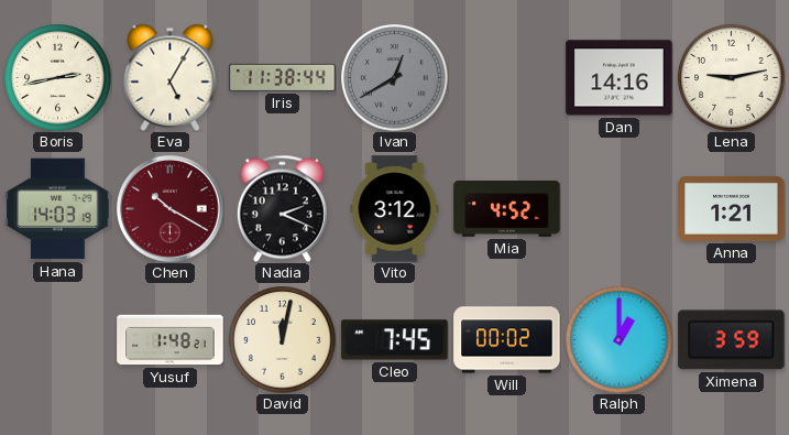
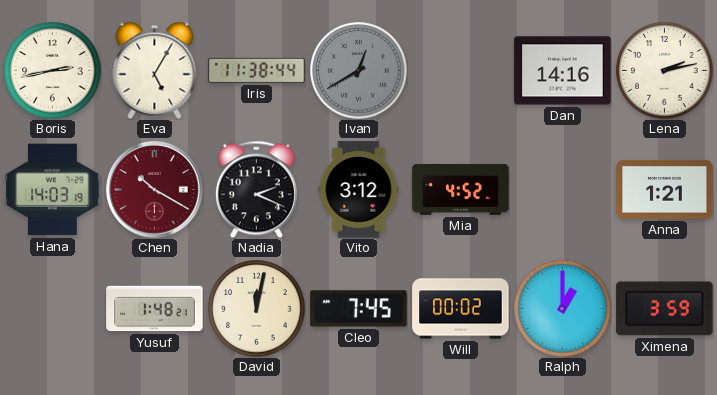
Lena: 9:13 -> 2:13 (665, 71)
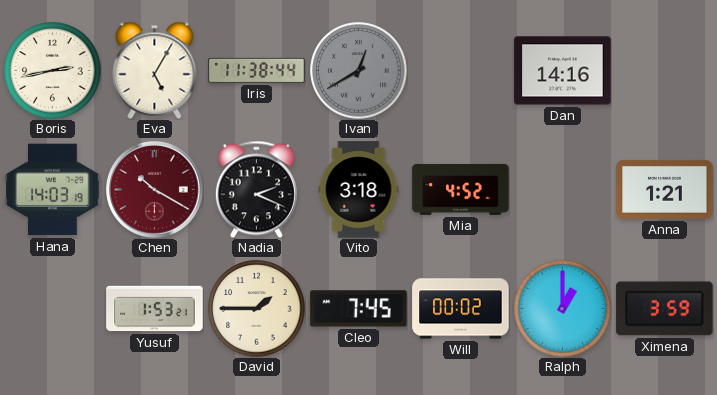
Lena: 2:13 -> none (665, 71)
Vito: 3:12 -> 3:18 (359, 190)
Yusuf: 1:48 -> 1:53 (155, 309)
David: 12:02 -> 1:45 (257, 309)
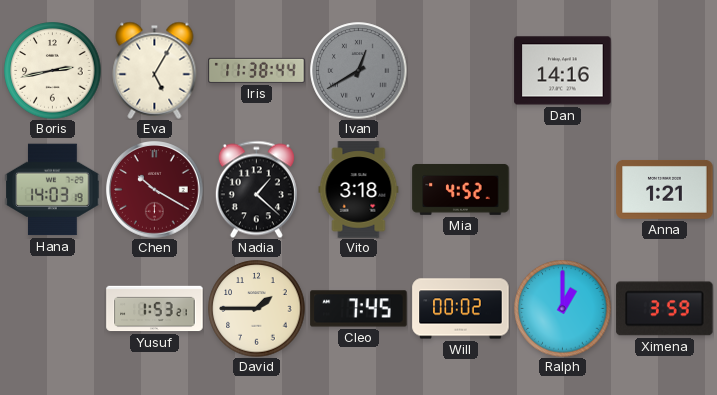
Nadia: 2:19 -> 1:22 (256, 189)
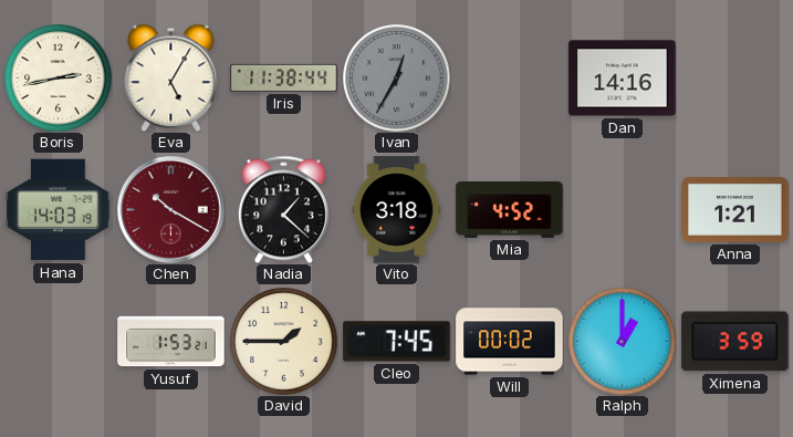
Ivan: 12:40 -> 12:35 (397, 79)
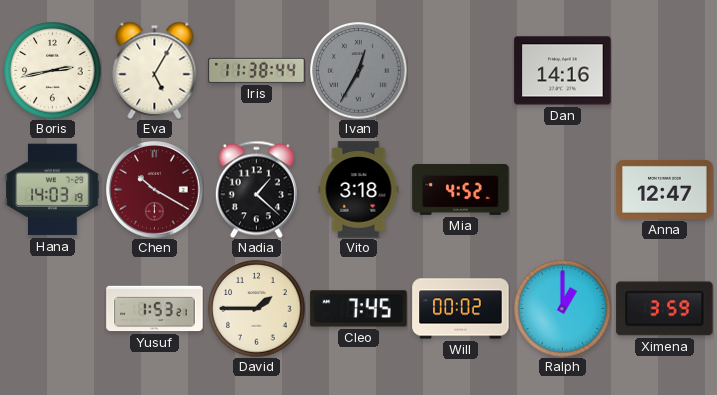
Anna: 1:21 -> 12:47 (665, 189)
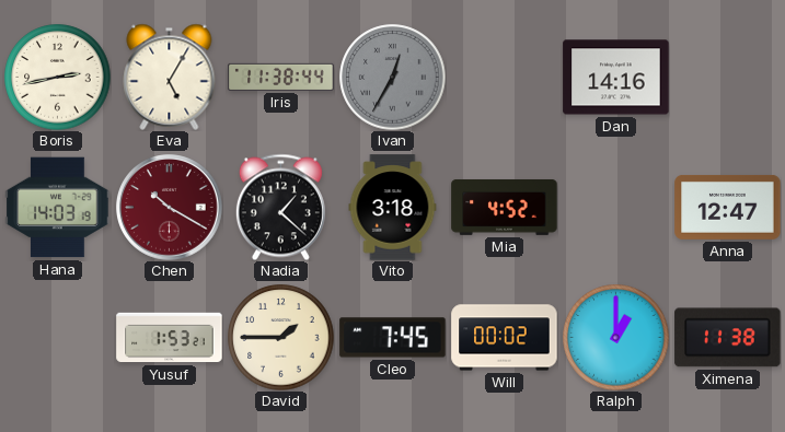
Ximena: 3:59 -> 11:38 (728, 338)
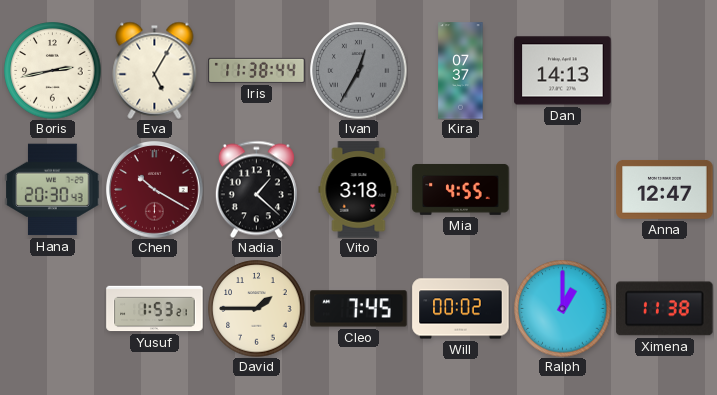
Kira: none -> 07:37 (461, 71)
Dan: 14:16 -> 14:13 (563, 71)
Hana: 14:03 -> 20:30 (53, 190)
Mia: 4:52 -> 4:55 (461, 189)
